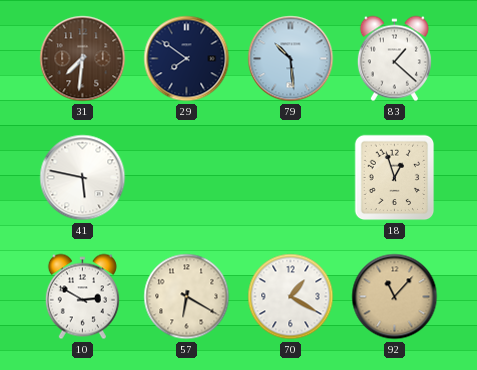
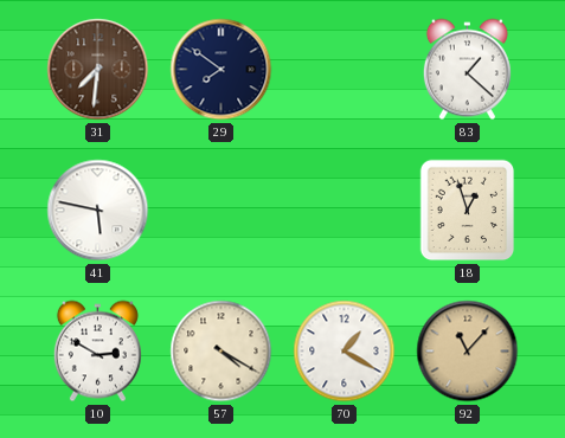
79: 10:29 -> none (291, 59)
57: 6:20 -> 4:20 (221, 352)
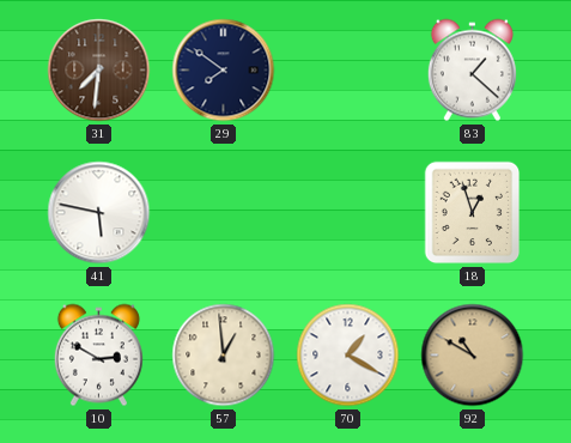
57: 4:20 -> 12:59 (224, 356)
92: 11:07 -> 10:50 (473, 356)
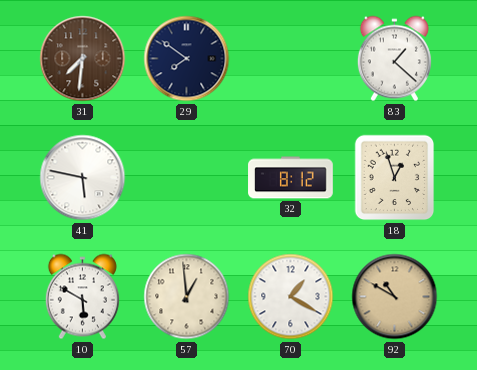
32: none -> 8:12 (291, 178)
10: 2:50 -> 5:50 (82, 297)
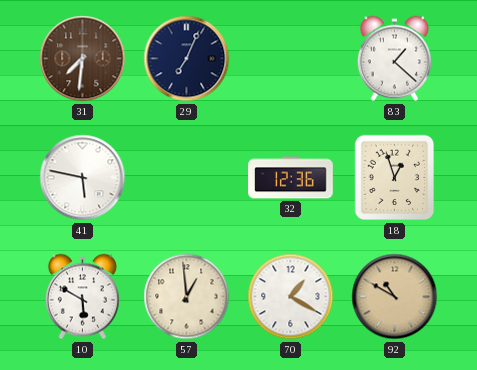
29: 7:51 -> 7:04 (187, 59)
32: 8:12 -> 12:36 (291, 178)
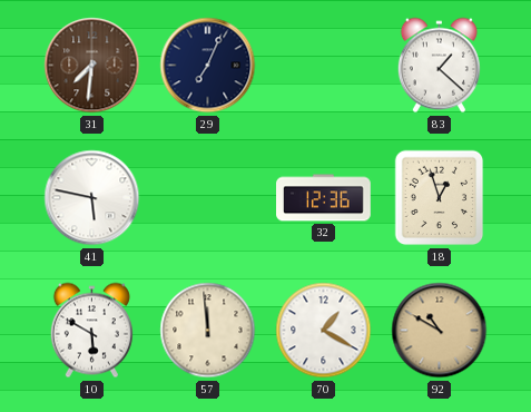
57: 12:59 -> 11:59 (208, 331)
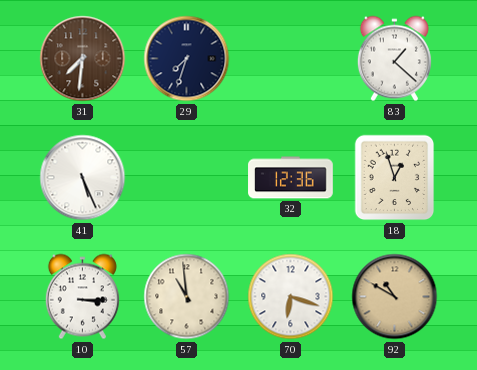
29: 7:04 -> 7:33 (187, 59)
41: 5:47 -> 5:26 (83, 178)
10: 5:50 -> 3:15 (82, 297)
57: 11:59 -> 10:59 (187, 297)
70: 1:20 -> 6:18 (291, 297)
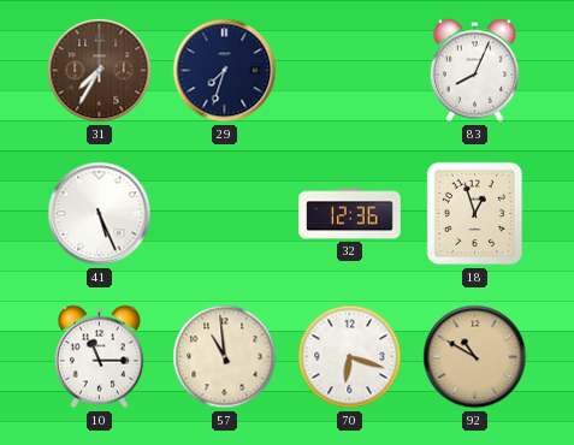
31: 7:31 -> 7:35 (100, 71)
83: 1:22 -> 8:04 (474, 71)
10: 3:15 -> 11:15 (99, 357)
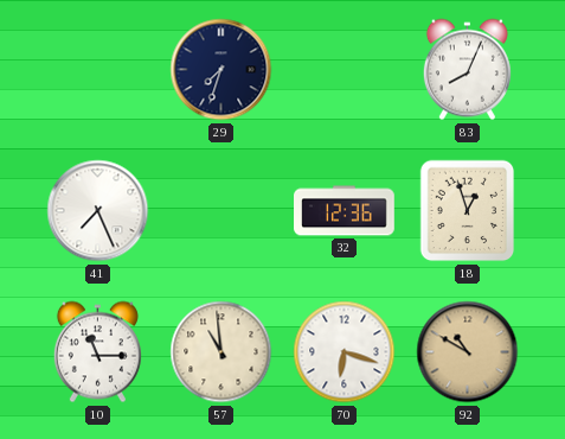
31: 7:35 -> none (100, 71)
41: 5:26 -> 7:26 (98, 211)
